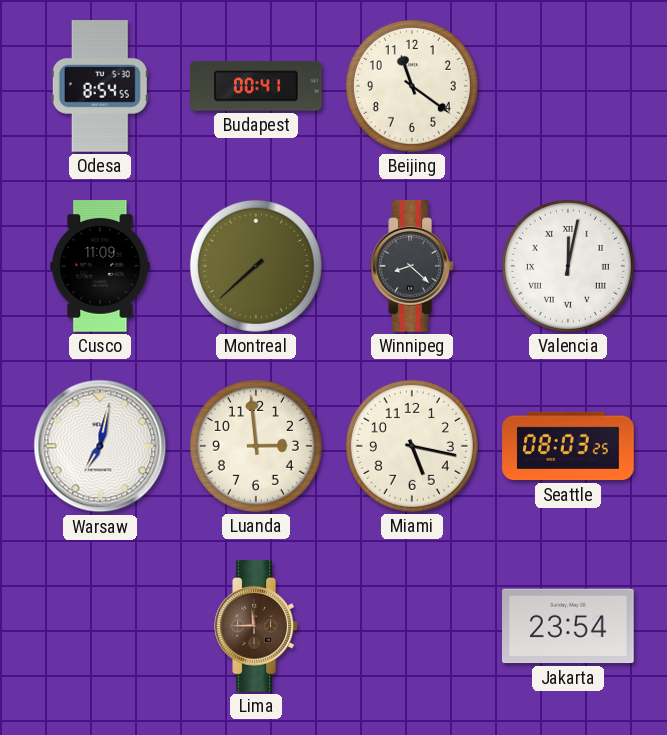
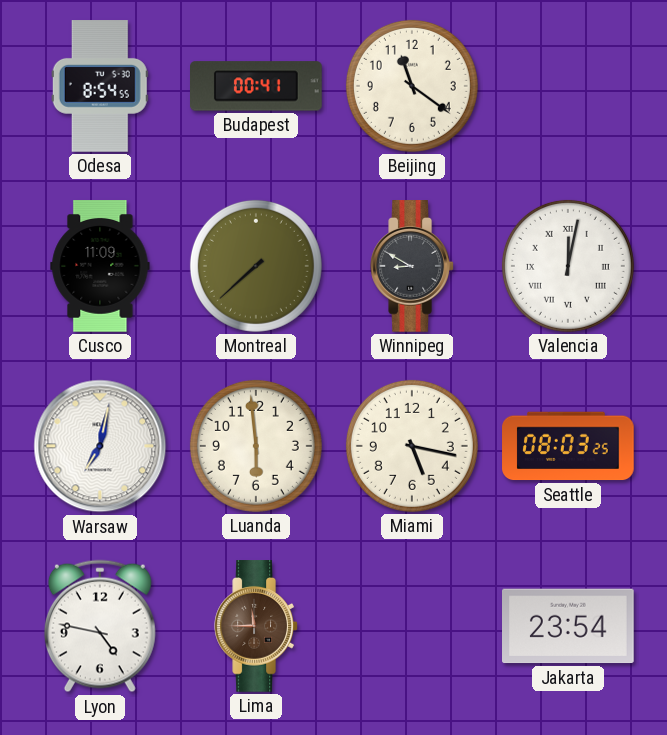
Winnipeg: 8:22 -> 8:50 (412, 266)
Luanda: 2:59 -> 5:59 (256, 446)
Lyon: none -> 4:47 (100, 626)
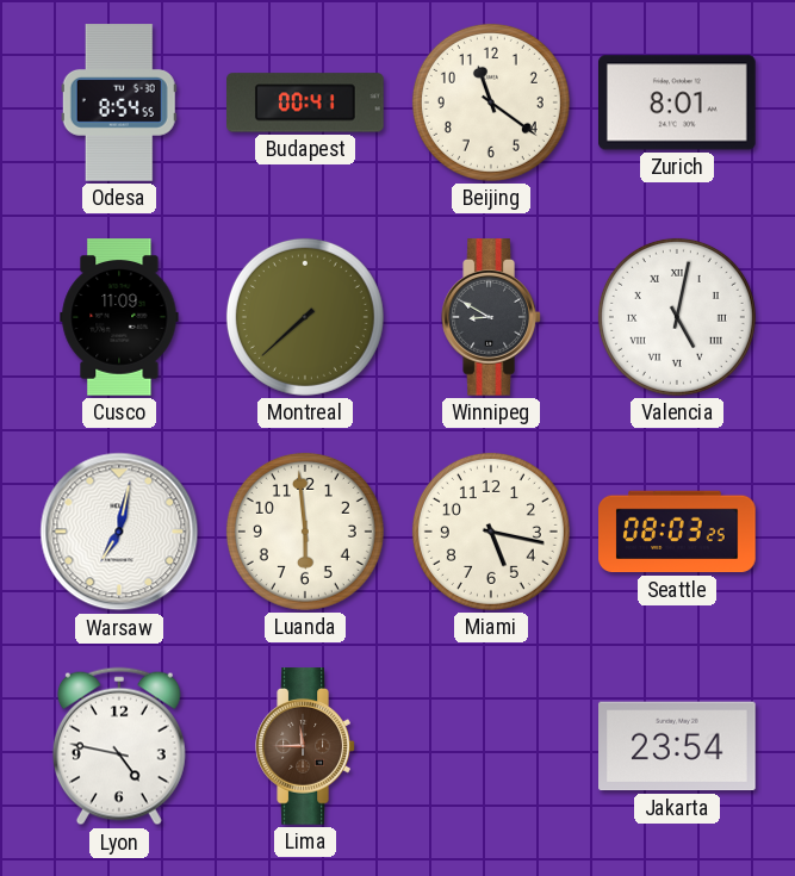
Zurich: none -> 8:01 (678, 102)
Valencia: 12:02 -> 5:02 (677, 317)
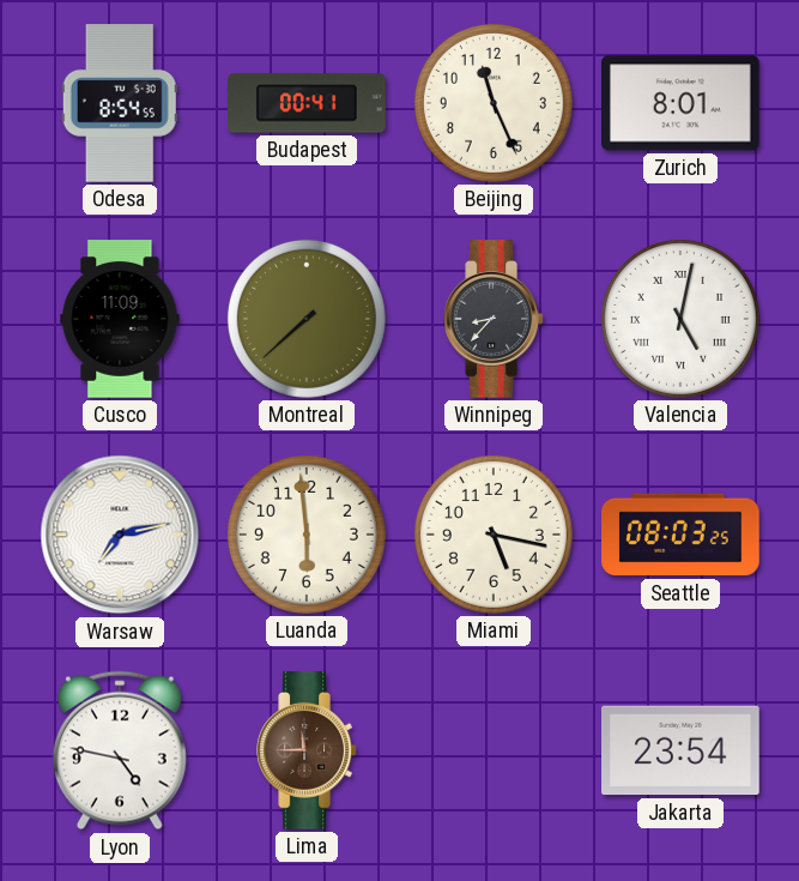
Beijing: 11:21 -> 11:26 (494, 103)
Winnipeg: 8:50 -> 8:37 (494, 319)
Warsaw: 7:02 -> 7:13 (120, 535)
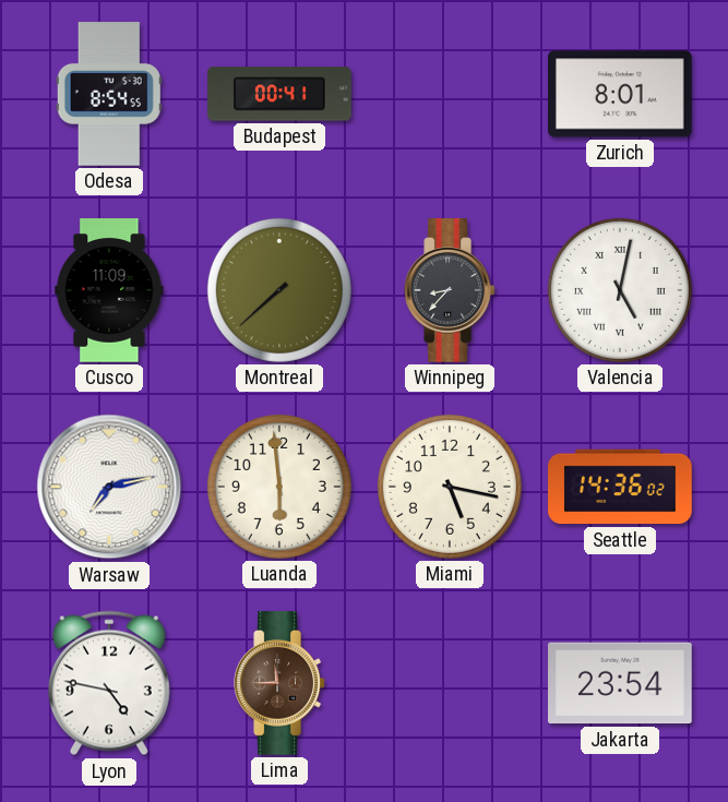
Beijing: 11:26 -> none (494, 103)
Seattle: 08:03 -> 14:36 (620, 487)
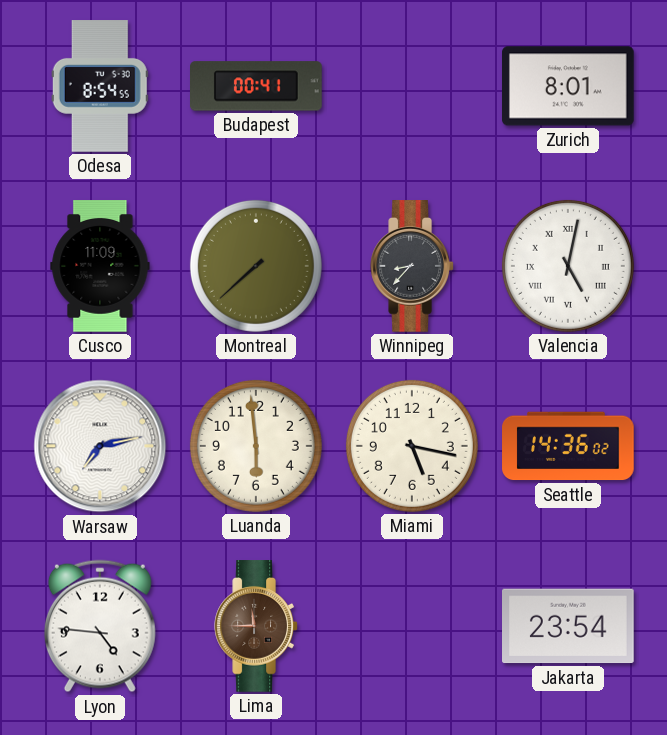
Lyon: 4:47 -> 4:46 (100, 626)
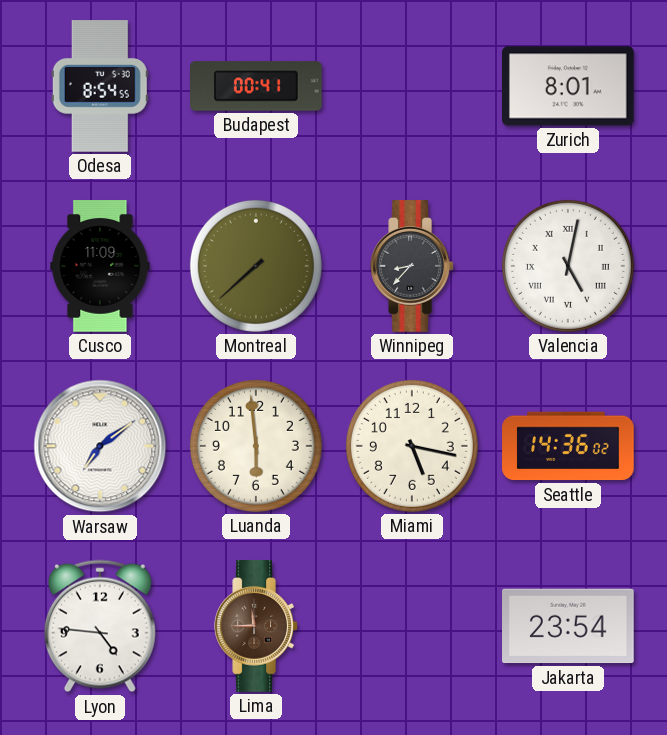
Warsaw: 7:13 -> 7:09 (100, 446)
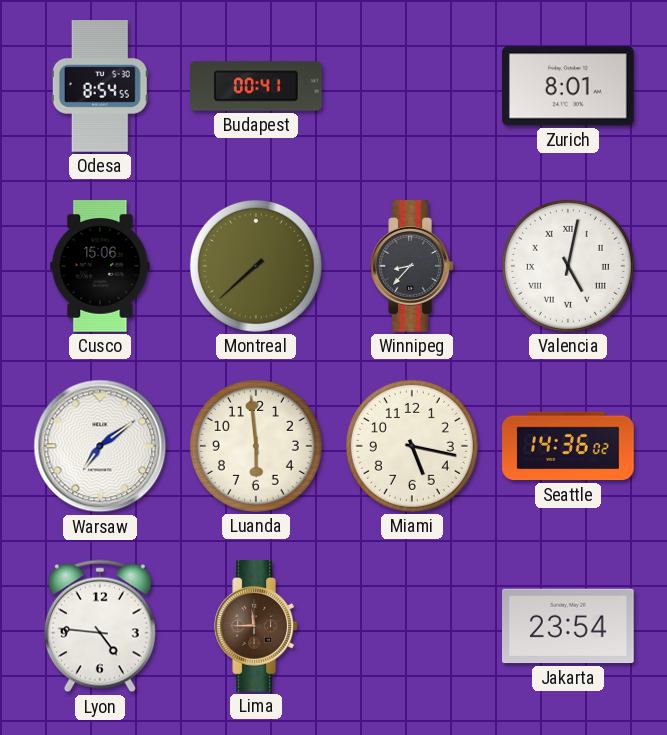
Cusco: 11:09 -> 15:06 (100, 266)
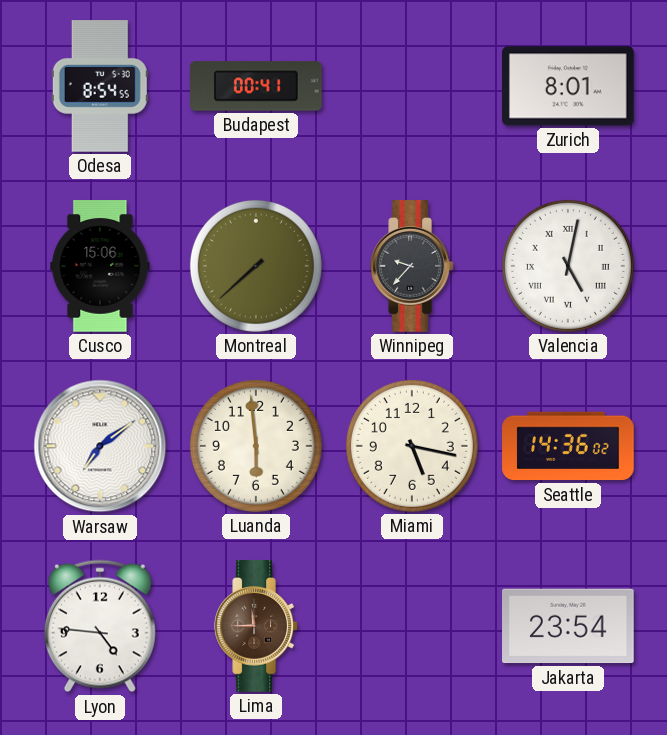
Winnipeg: 8:37 -> 9:37 (412, 266)
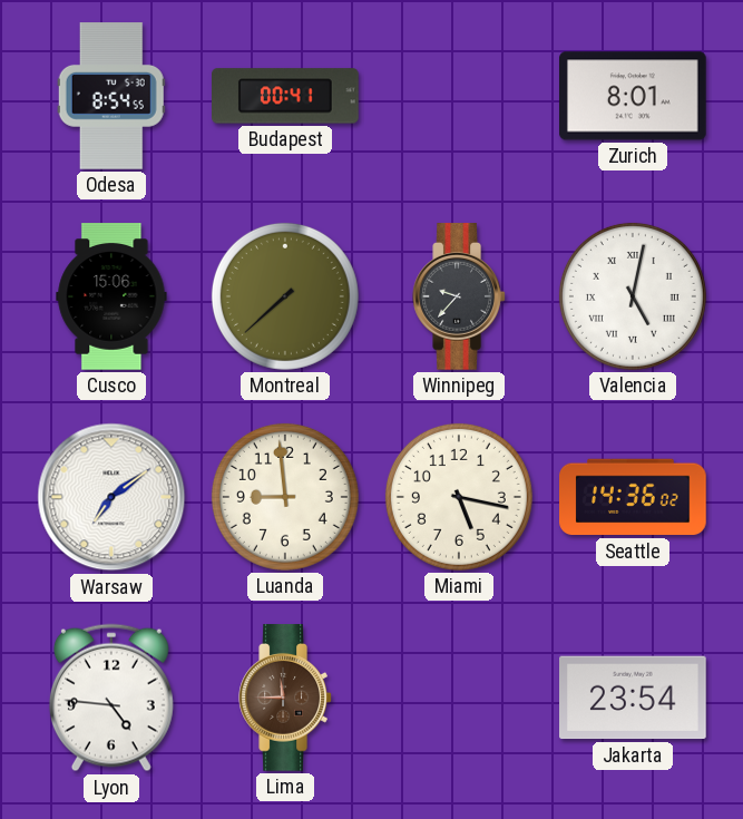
Luanda: 5:59 -> 8:59 (285, 497)
